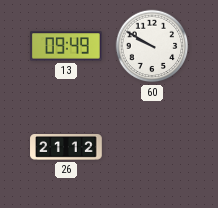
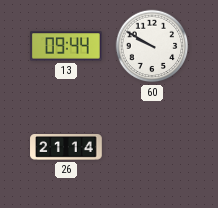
13: 09:49 -> 09:44 (66, 46)
26: 21:12 -> 21:14 (66, 148)
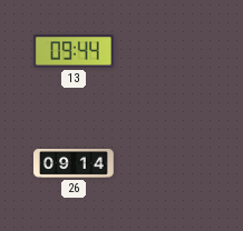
60: 9:50 -> none (152, 46)
26: 21:14 -> 09:14 (74, 164)
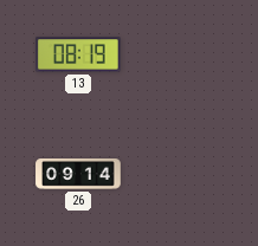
13: 09:44 -> 08:19 (78, 54)
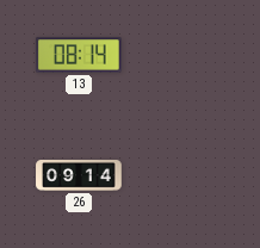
13: 08:19 -> 08:14 (79, 55)
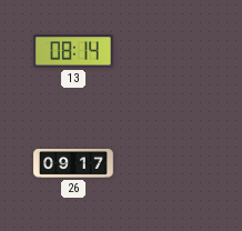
26: 09:14 -> 09:17 (73, 164)
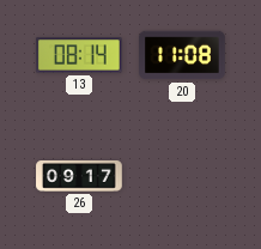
20: none -> 11:08 (182, 55)
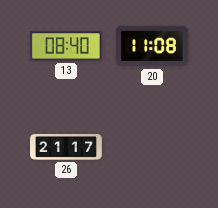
13: 08:14 -> 08:40 (66, 46)
26: 09:17 -> 21:17 (66, 148)
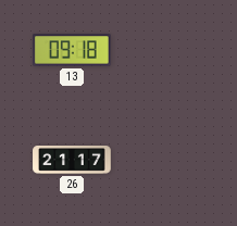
13: 08:40 -> 09:18 (72, 50)
20: 11:08 -> none (152, 46)
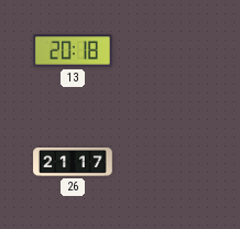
13: 09:18 -> 20:18 (73, 51)
